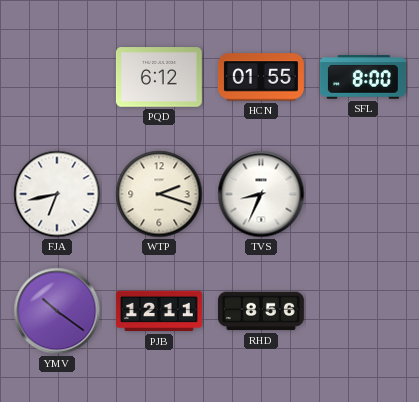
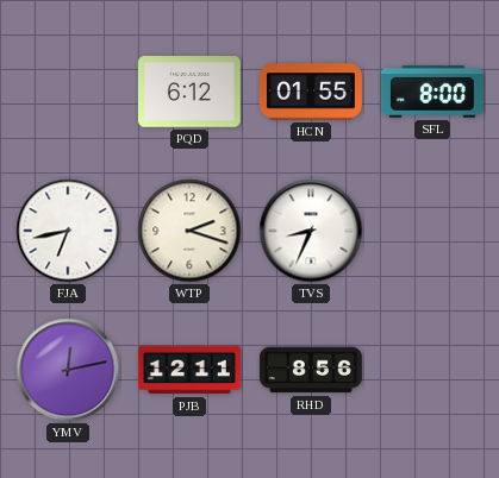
YMV: 10:21 -> 12:13 (68, 370)
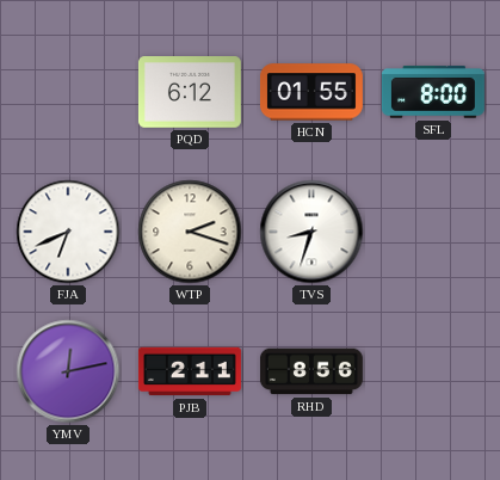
FJA: 6:43 -> 6:41 (68, 232)
TVS: 8:34 -> 8:33 (311, 232)
PJB: 12:11 -> 2:11 (190, 371)
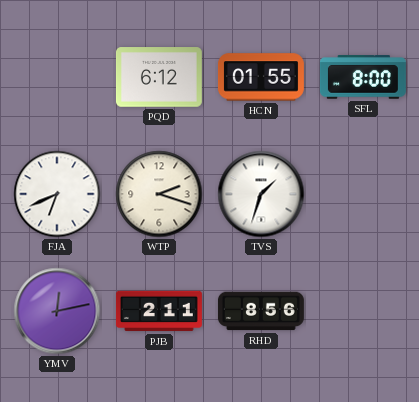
TVS: 8:33 -> 1:33 (261, 194)
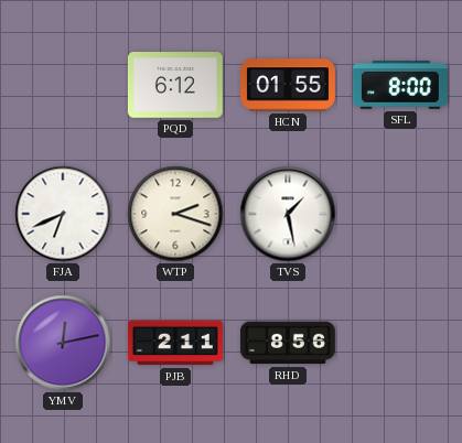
TVS: 1:33 -> 1:28 (288, 214)
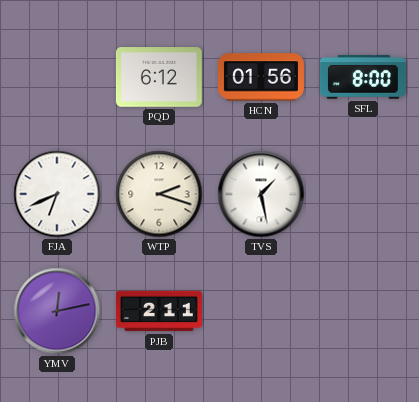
HCN: 01:55 -> 01:56 (261, 77)
RHD: 8:56 -> none (288, 343)
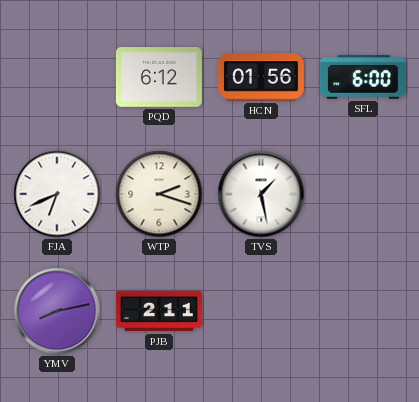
SFL: 8:00 -> 6:00 (363, 77)
YMV: 12:13 -> 8:13 (57, 311)
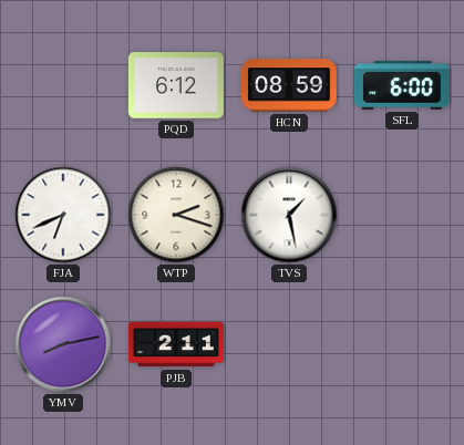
HCN: 01:56 -> 08:59 (289, 85)
